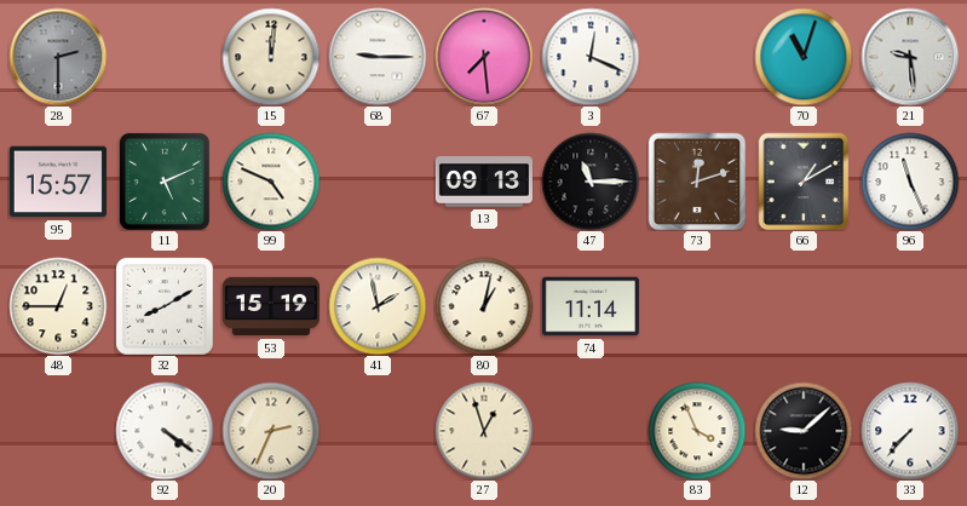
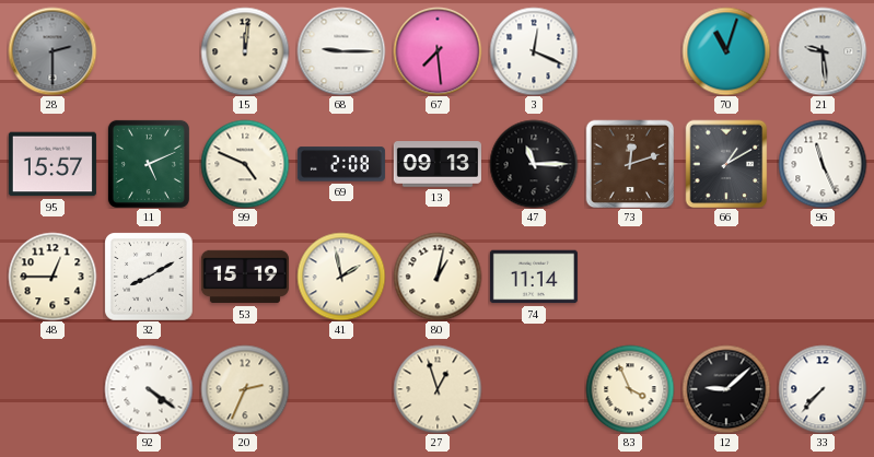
69: none -> 2:08 (341, 164)
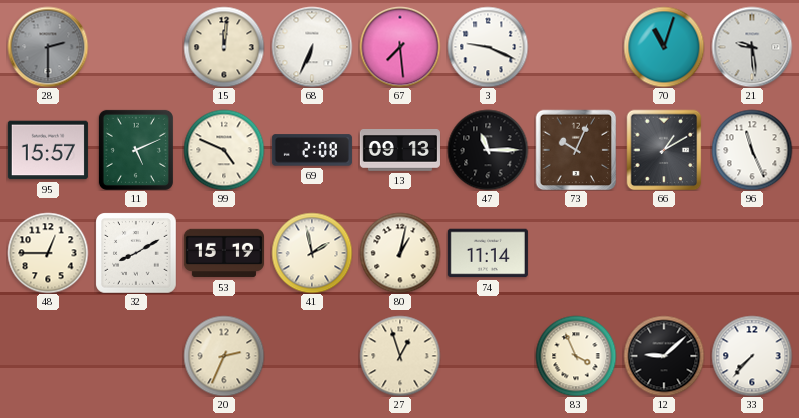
68: 9:15 -> 6:34 (312, 47)
3: 12:19 -> 9:19 (488, 47)
73: 12:12 -> 10:04 (576, 150)
92: 4:21 -> none (149, 389)
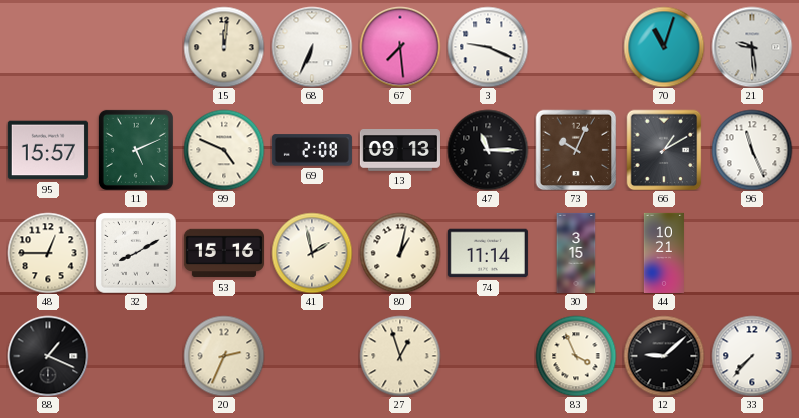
28: 2:30 -> none (48, 47)
53: 15:19 -> 15:16 (224, 253)
30: none -> 3:15 (576, 253)
44: none -> 10:21 (664, 253)
88: none -> 1:19 (48, 356)
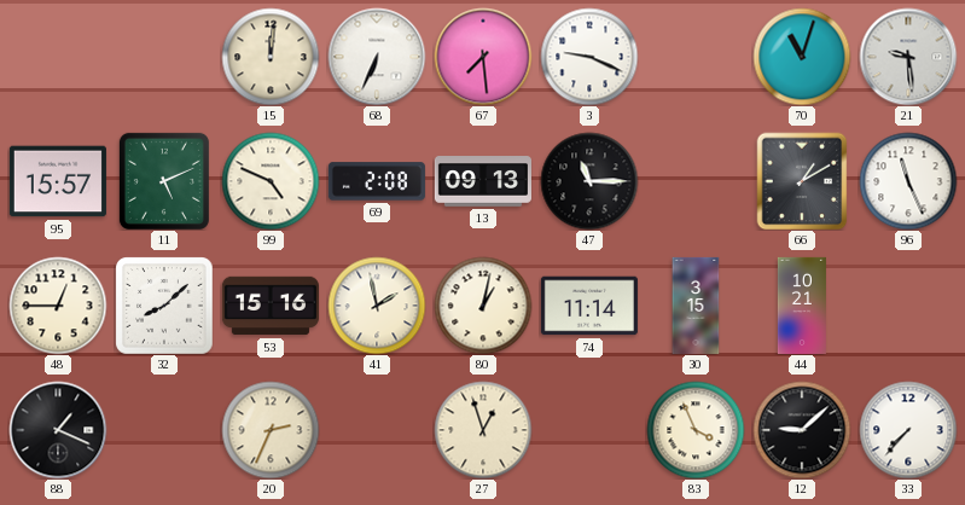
73: 10:04 -> none (576, 150)
32: 8:10 -> 8:08 (164, 306)
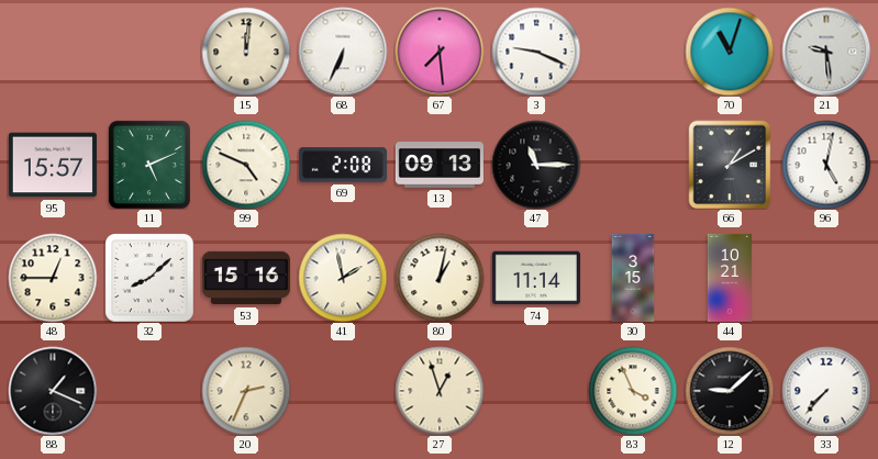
96: 11:26 -> 5:02 (826, 165)
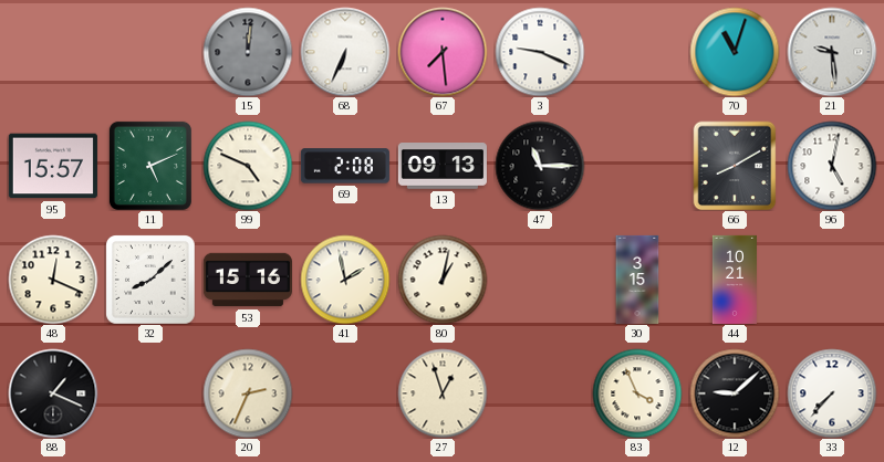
15 dial: cream -> grey (248, 52)
66: 1:10 -> 8:10 (735, 166)
48: 12:45 -> 12:19 (53, 280)
74: 11:14 -> none (536, 278)
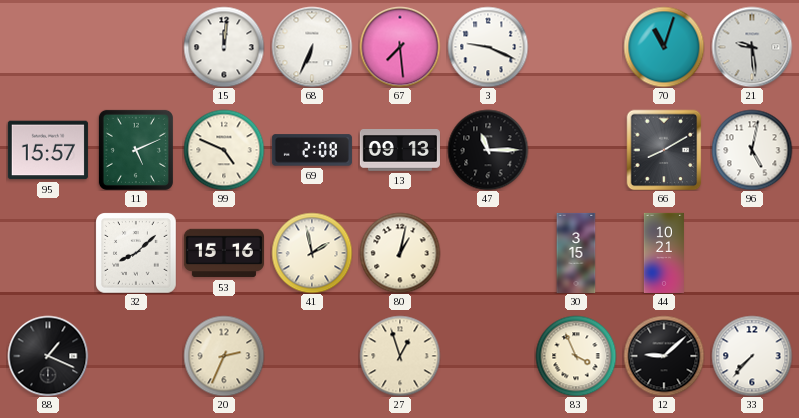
15 dial: grey -> white (224, 47)
48: 12:19 -> none (53, 280)
